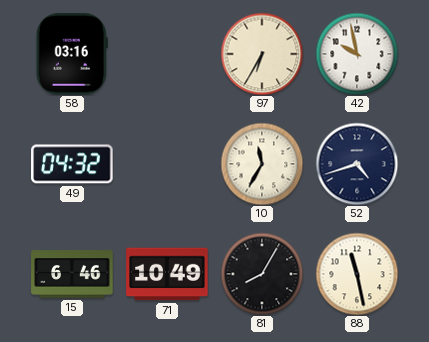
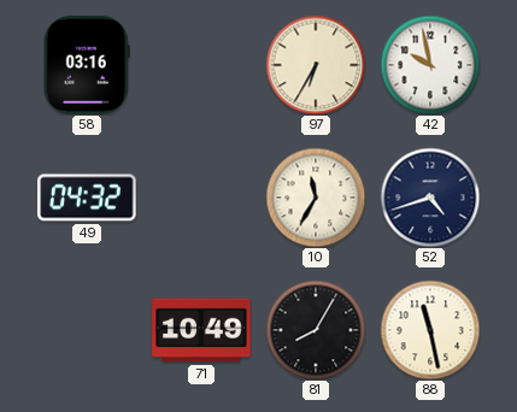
15: 6:46 -> none (72, 274)
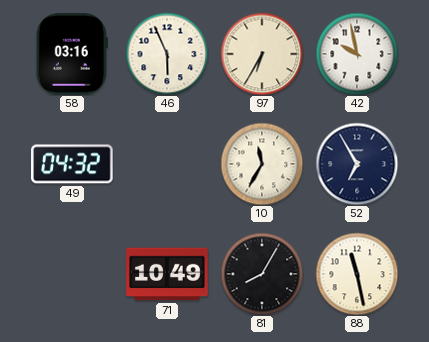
46: none -> 5:56 (167, 54)
52: 4:42 -> 6:55 (357, 164)
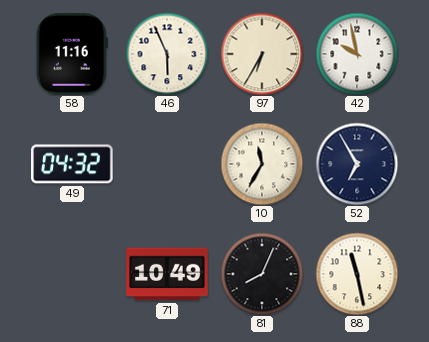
58: 03:16 -> 11:16 (72, 54)
81: 8:05 -> 8:04 (262, 274)
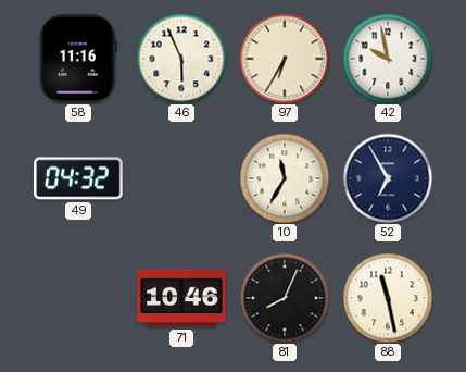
71: 10:49 -> 10:46 (181, 298)
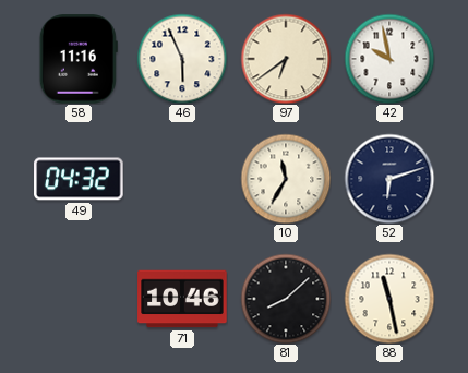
97: 6:35 -> 6:39 (286, 59)
52: 6:55 -> 6:12 (389, 179)
81: 8:04 -> 8:08 (286, 299)
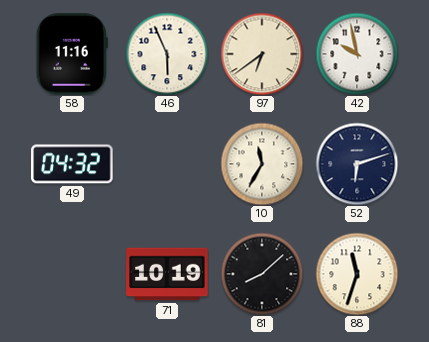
71: 10:46 -> 10:19 (167, 274)
88: 11:28 -> 11:33 (357, 274)
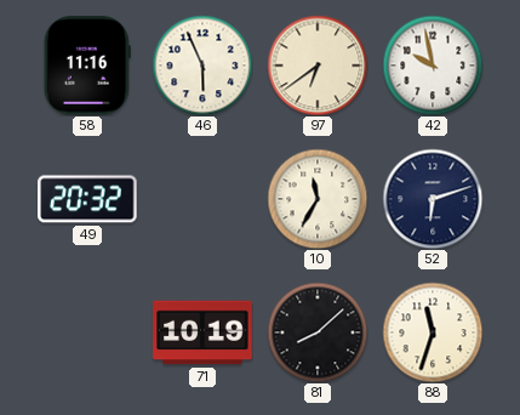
49: 04:32 -> 20:32 (87, 199)
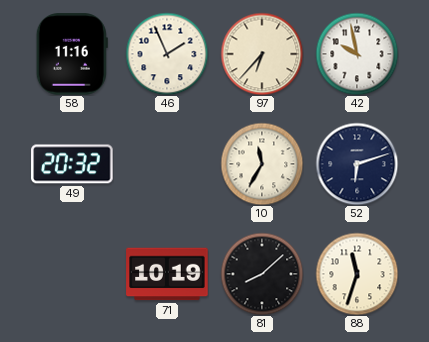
46: 5:56 -> 1:56 (167, 54)
97: 6:39 -> 6:37 (262, 54)
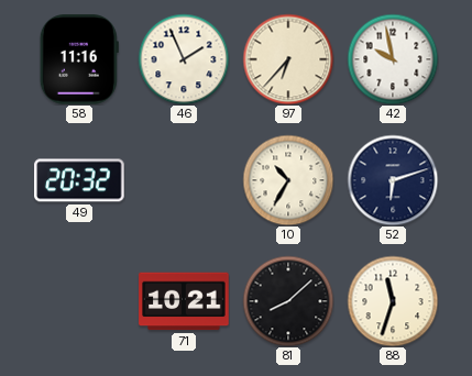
10: 11:35 -> 10:35 (288, 180)
71: 10:19 -> 10:21 (184, 301)
